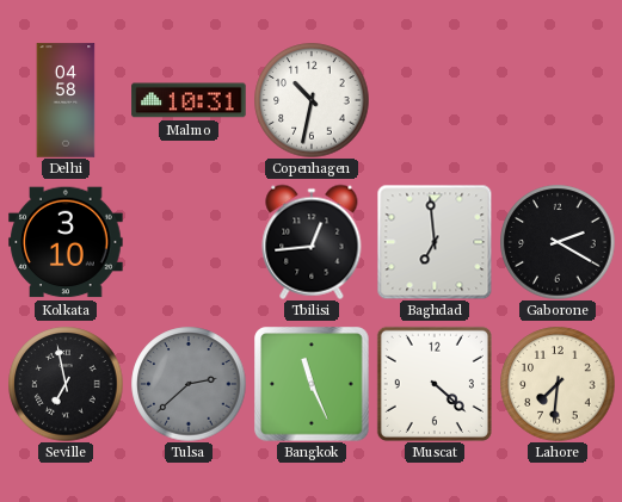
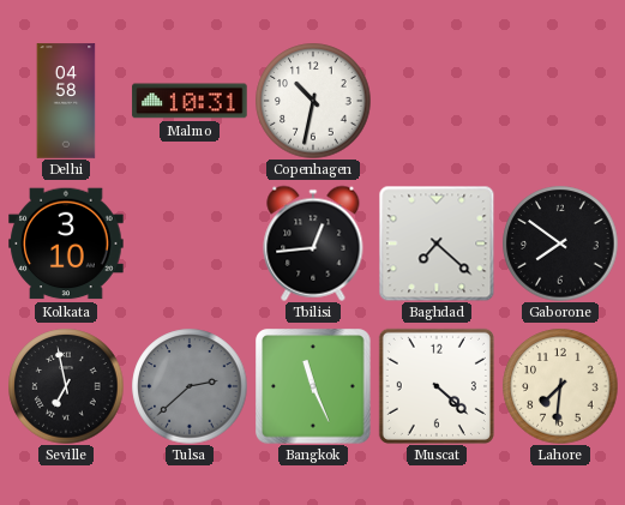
Baghdad: 6:59 -> 7:22 (437, 244)
Gaborone: 2:20 -> 7:51 (560, 244)
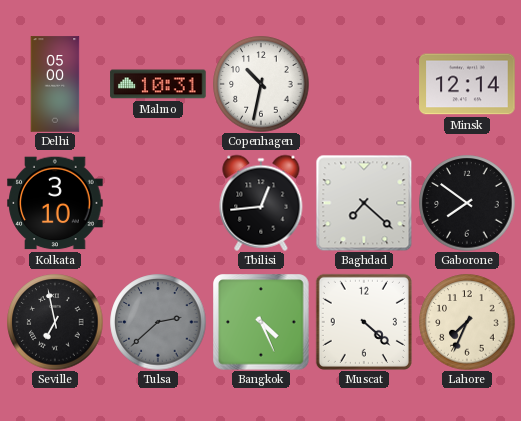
Delhi: 04:58 -> 05:00 (55, 84)
Minsk: none -> 12:14 (467, 84)
Bangkok: 11:26 -> 4:26 (261, 322)
Lahore: 7:31 -> 7:34 (467, 322)
